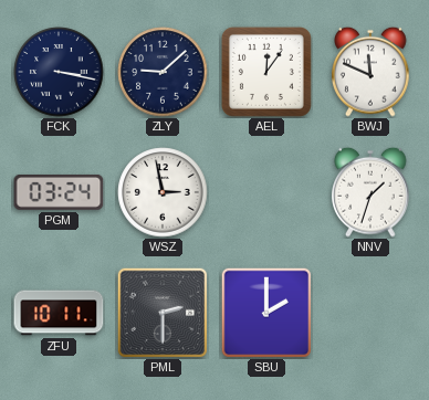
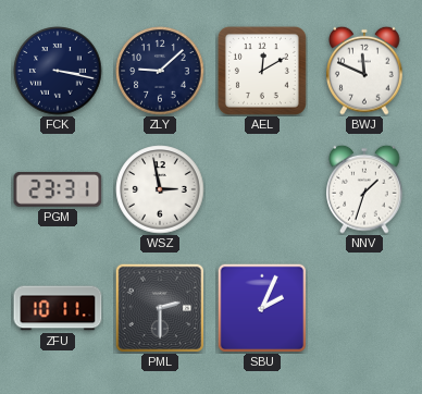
AEL: 12:06 -> 12:10 (262, 71)
PGM: 03:24 -> 23:31 (58, 189)
SBU: 2:00 -> 2:04 (262, 308)
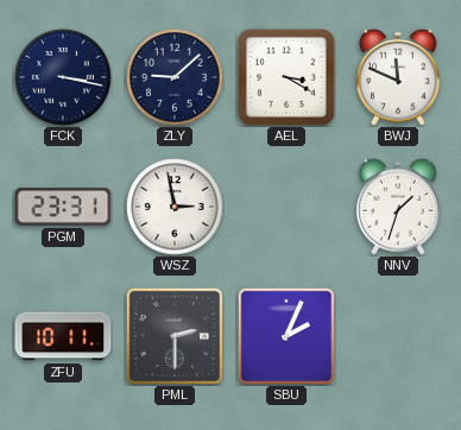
AEL: 12:10 -> 3:20 (286, 77)
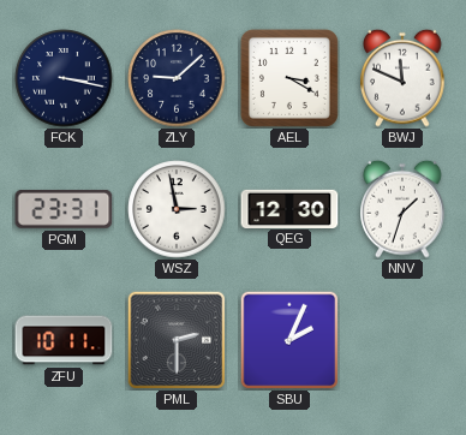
QEG: none -> 12:30 (289, 208)
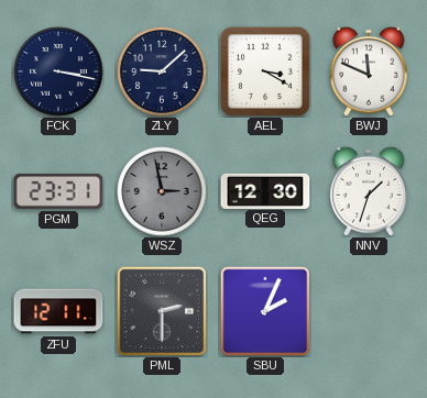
WSZ dial: white -> grey (162, 191)
ZFU: 10:11 -> 12:11 (58, 311)
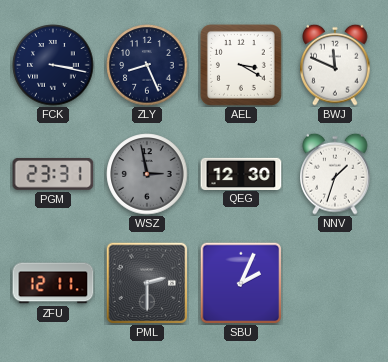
ZLY: 9:08 -> 8:26 (147, 65)
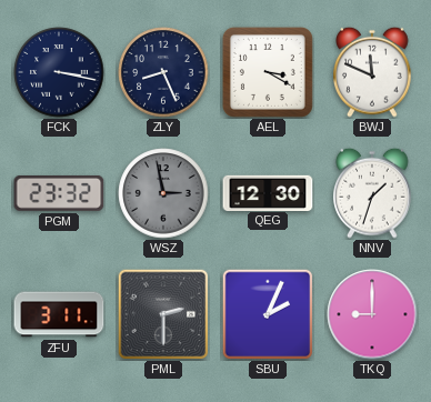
PGM: 23:31 -> 23:32 (59, 193)
ZFU: 12:11 -> 3:11 (59, 314)
TKQ: none -> 9:00 (372, 314)
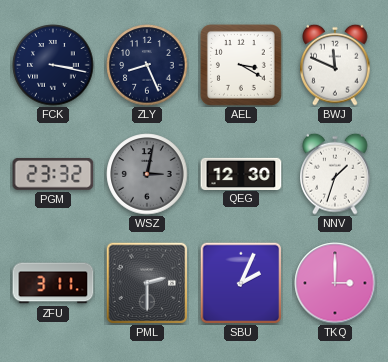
WSZ: 2:58 -> 3:02 (147, 174)
TKQ: 9:00 -> 3:00 (335, 283)
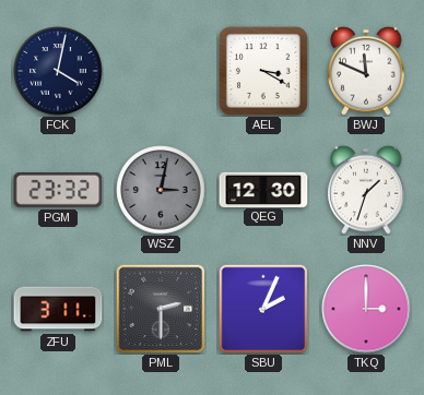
FCK: 3:17 -> 4:02 (58, 71)
ZLY: 8:26 -> none (147, 65)
